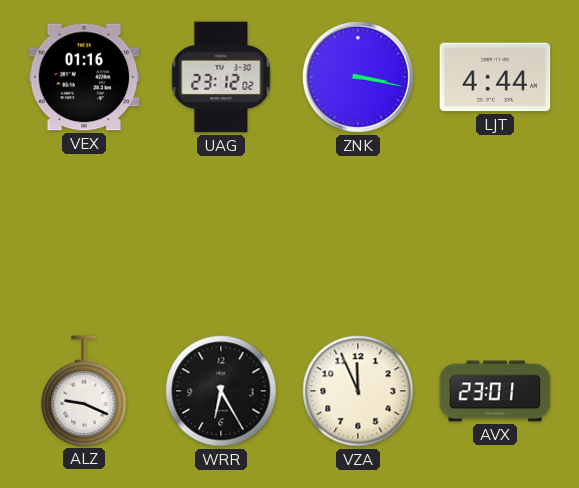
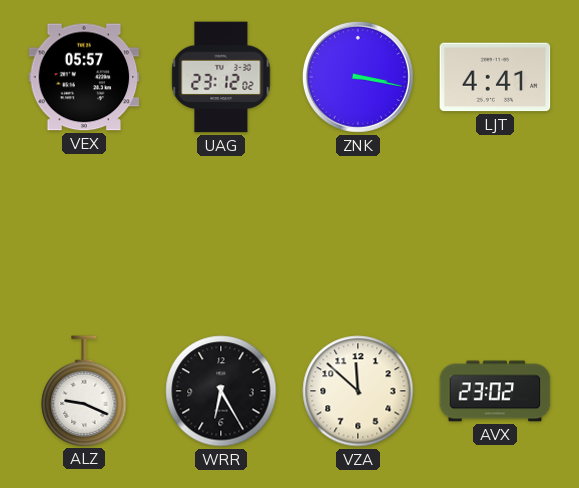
VEX: 01:16 -> 05:57 (84, 77)
LJT: 4:44 -> 4:41 (495, 77)
VZA: 11:56 -> 11:52 (358, 391)
AVX: 23:01 -> 23:02 (495, 391)
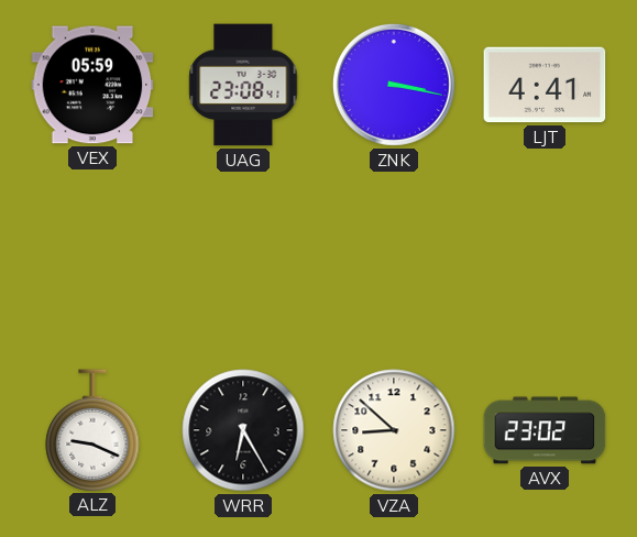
VEX: 05:57 -> 05:59 (92, 85)
UAG: 23:12 -> 23:08 (243, 85)
VZA: 11:52 -> 8:52 (394, 430)
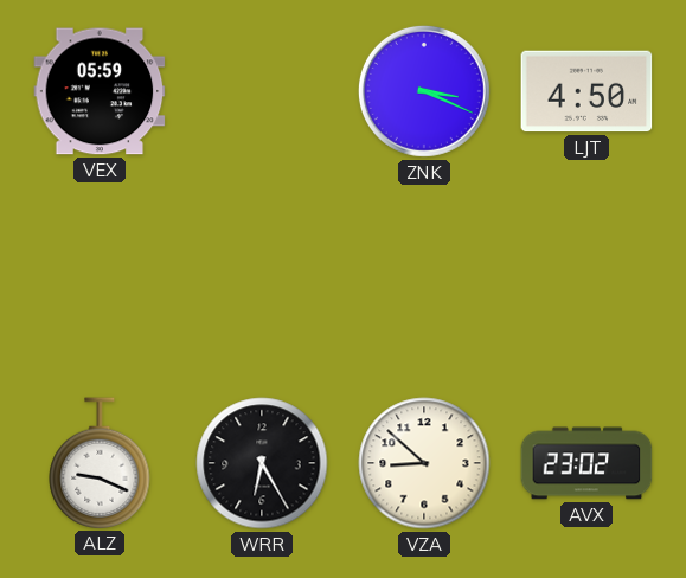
UAG: 23:08 -> none (243, 85)
ZNK: 3:17 -> 3:19 (424, 91)
LJT: 4:41 -> 4:50 (586, 91)
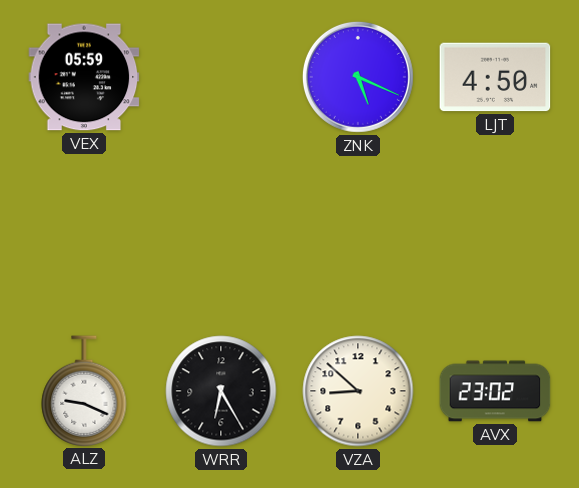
ZNK: 3:19 -> 5:19 (358, 77)
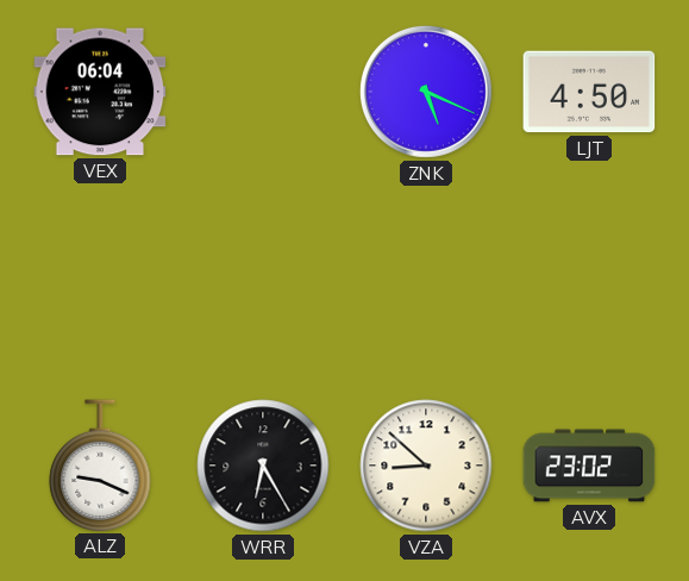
VEX: 05:59 -> 06:04 (100, 92)
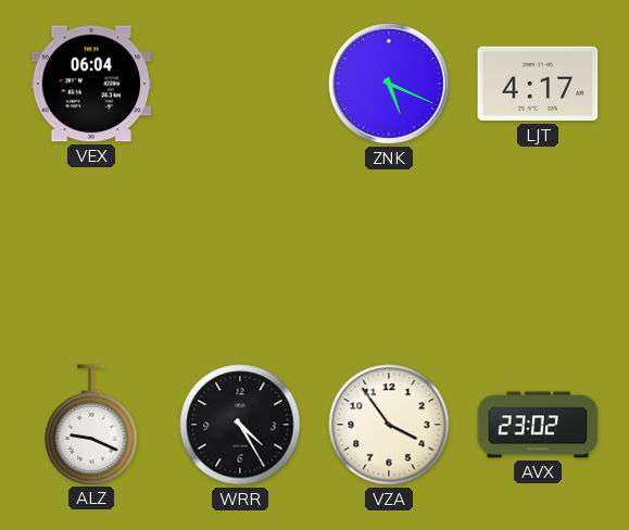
LJT: 4:50 -> 4:17 (538, 84)
WRR: 6:25 -> 4:25 (240, 425)
VZA: 8:52 -> 3:54 (389, 425)
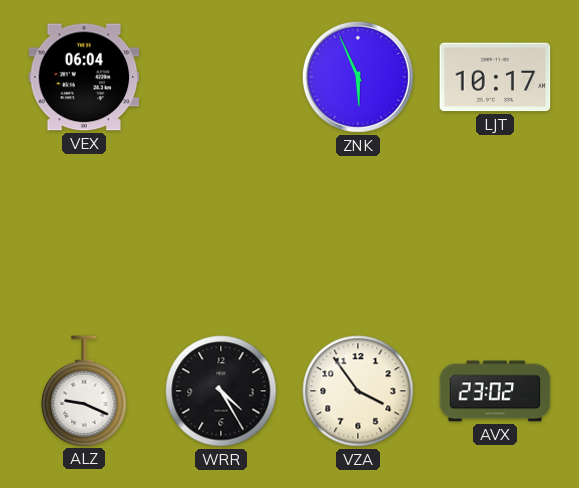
ZNK: 5:19 -> 5:56 (358, 77)
LJT: 4:17 -> 10:17 (495, 77)
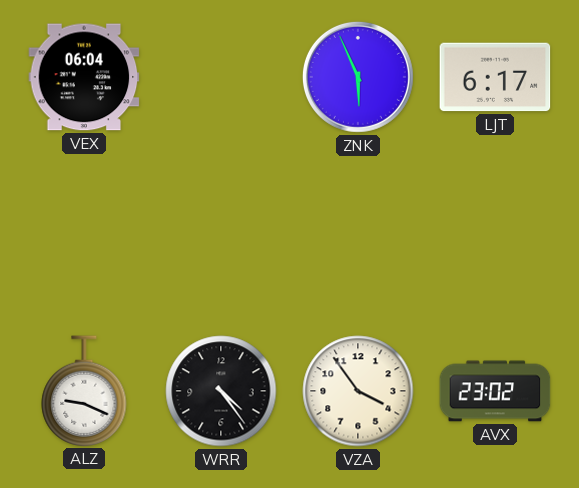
LJT: 10:17 -> 6:17 (495, 77)
WRR: 4:25 -> 4:24 (221, 391)
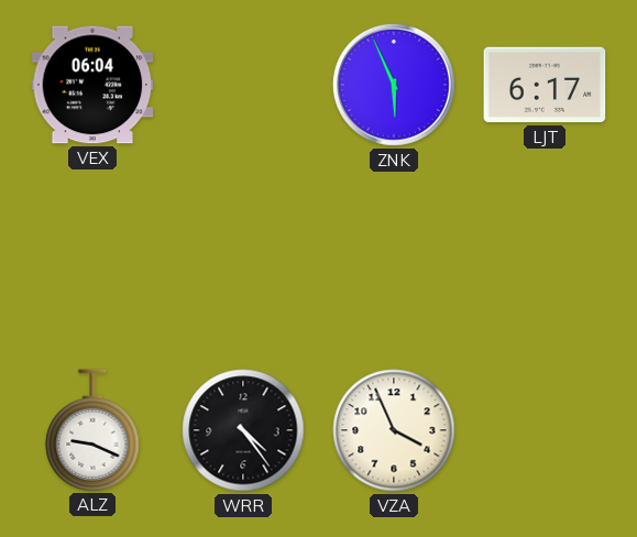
VZA: 3:54 -> 3:56 (394, 430)
AVX: 23:02 -> none (495, 391)
